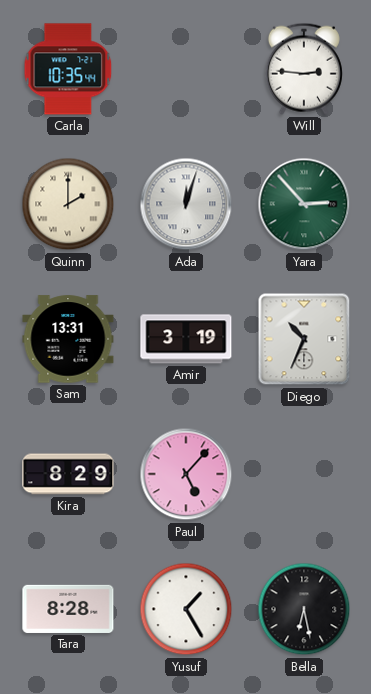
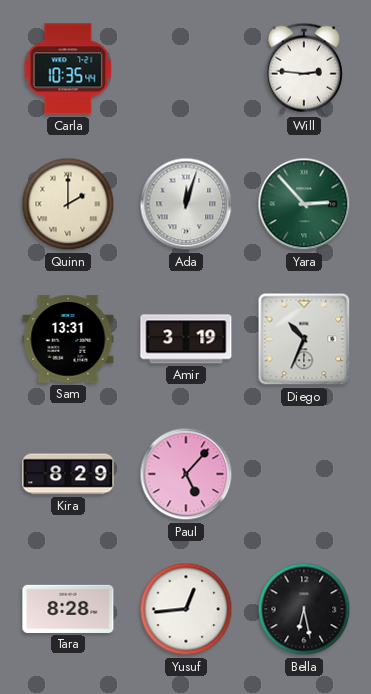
Yusuf: 1:25 -> 12:44 (186, 609)
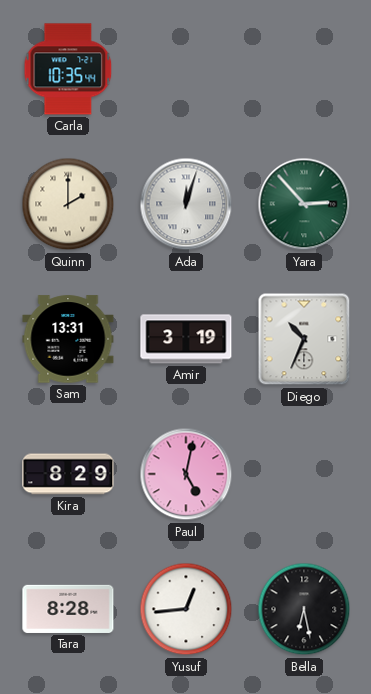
Will: 2:46 -> none (304, 69)
Paul: 5:07 -> 5:02 (186, 474)
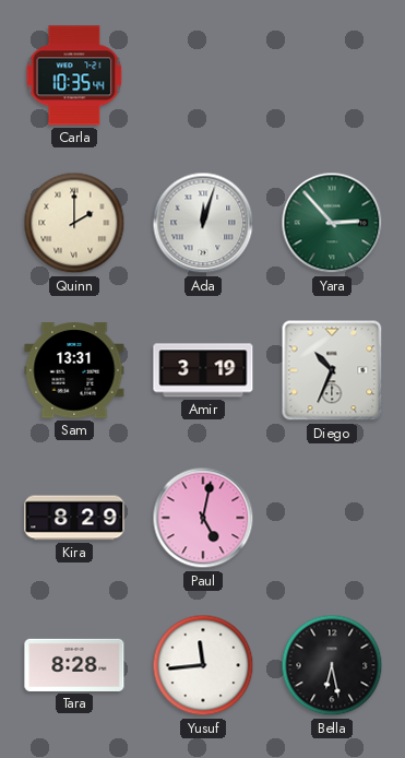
Yusuf: 12:44 -> 11:44 (203, 665)
